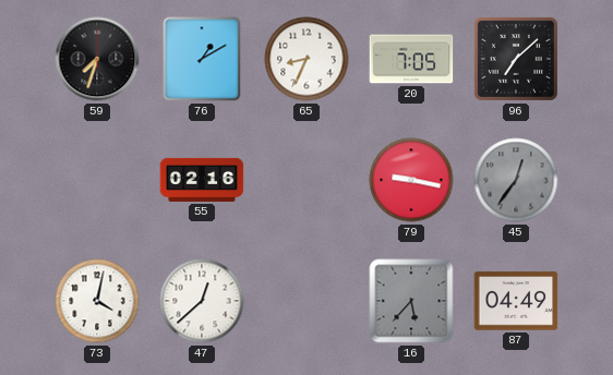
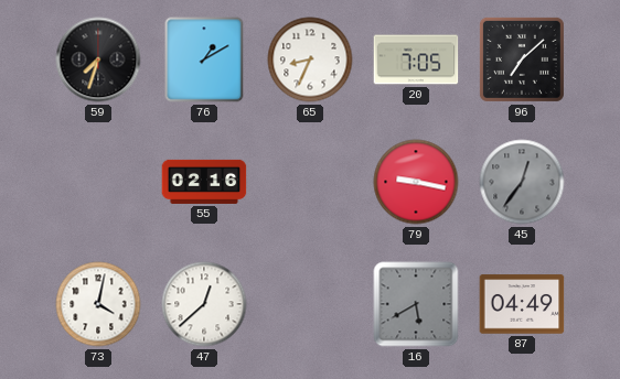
16: 5:37 -> 5:40 (416, 304)
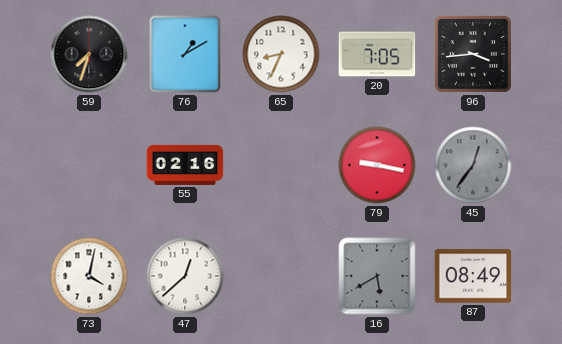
96: 7:08 -> 3:44 (473, 54)
87: 04:49 -> 08:49 (473, 276)
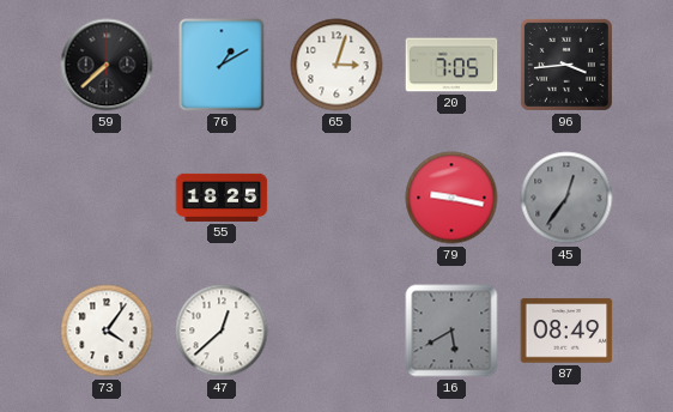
59: 7:33 -> 7:38 (107, 65)
65: 8:34 -> 3:03 (336, 65)
55: 02:16 -> 18:25 (222, 198)
73: 4:02 -> 4:06 (107, 331)
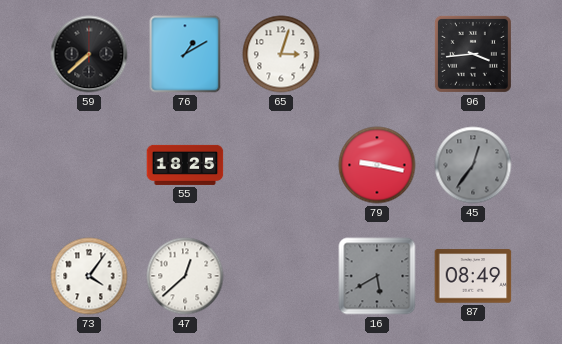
20: 7:05 -> none (451, 65)
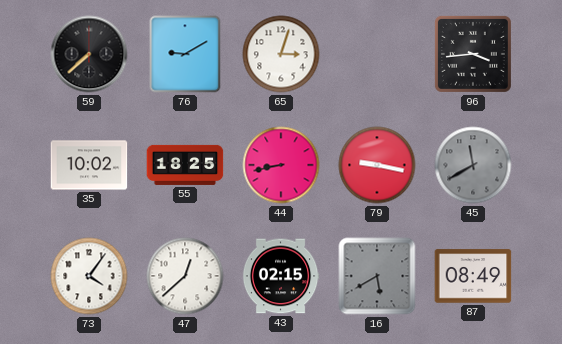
76: 1:10 -> 9:10 (185, 54)
35: none -> 10:02 (89, 165)
44: none -> 8:43 (281, 165)
45: 12:36 -> 11:40 (473, 165)
43: none -> 02:15 (281, 276)
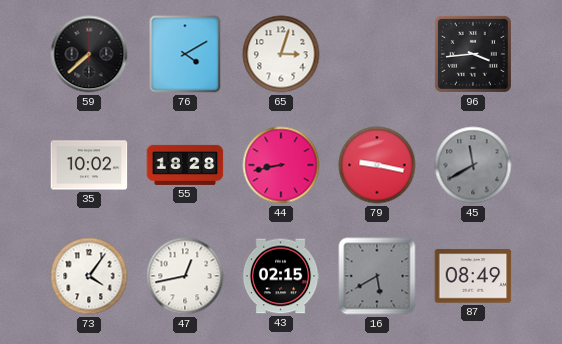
76: 9:10 -> 4:10 (185, 54)
55: 18:25 -> 18:28 (185, 165)
47: 12:38 -> 12:43 (185, 276)
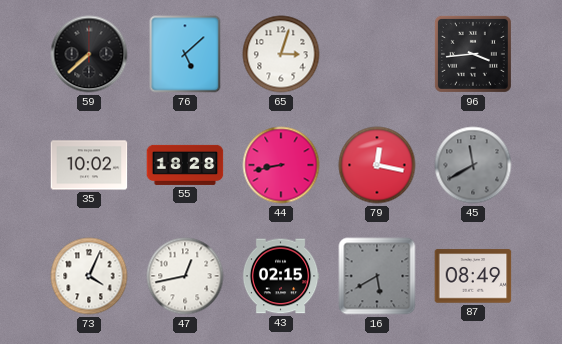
76: 4:10 -> 5:08 (185, 54)
79: 9:17 -> 12:17 (377, 165)
73: 4:06 -> 4:04 (89, 276)
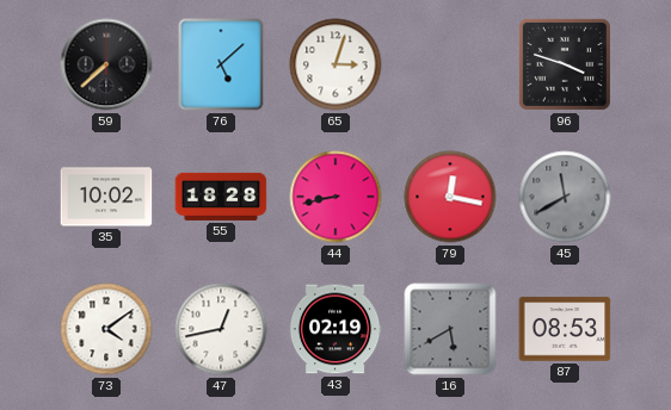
96: 3:44 -> 3:48 (565, 64)
73: 4:04 -> 4:09 (106, 329)
43: 02:15 -> 02:19 (335, 329)
87: 08:49 -> 08:53 (565, 329)
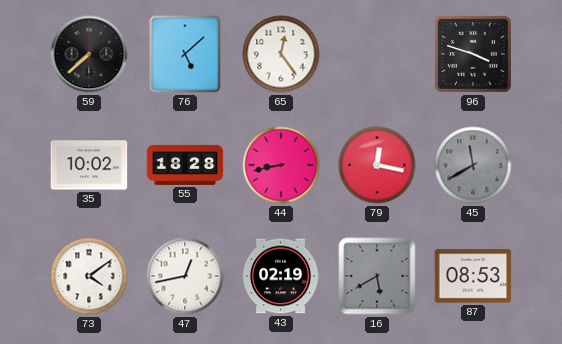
65: 3:03 -> 12:24 (281, 54)
